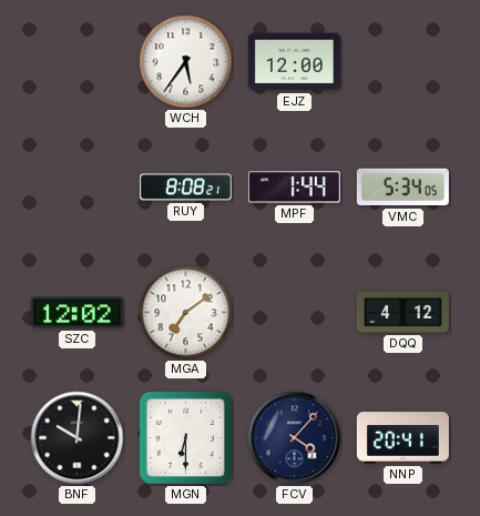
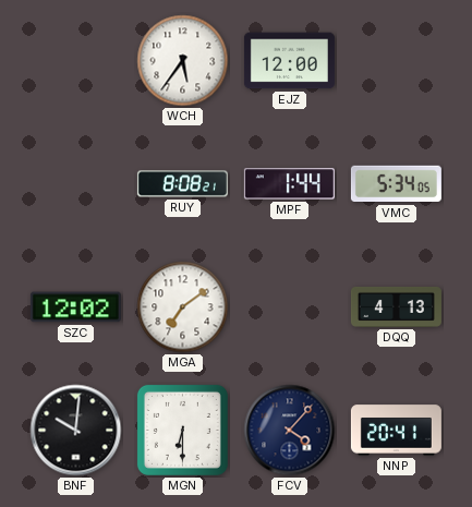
DQQ: 4:12 -> 4:13 (396, 306)
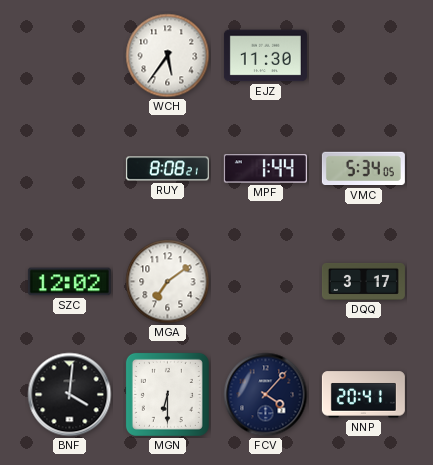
EJZ: 12:00 -> 11:30 (265, 56)
DQQ: 4:13 -> 3:17 (363, 281)
BNF: 10:01 -> 4:01 (70, 395)
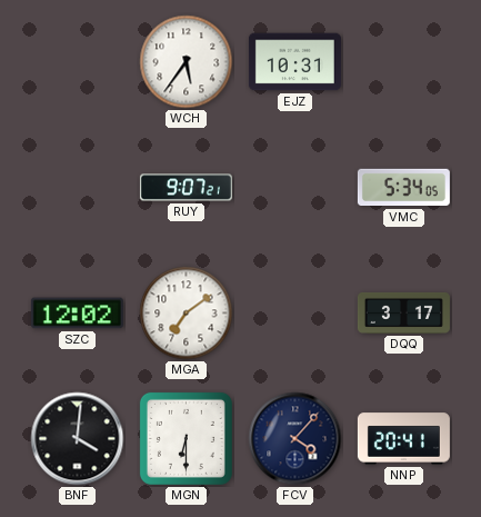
EJZ: 11:30 -> 10:31 (294, 62)
RUY: 8:08 -> 9:07 (186, 188)
MPF: 1:44 -> none (265, 169)
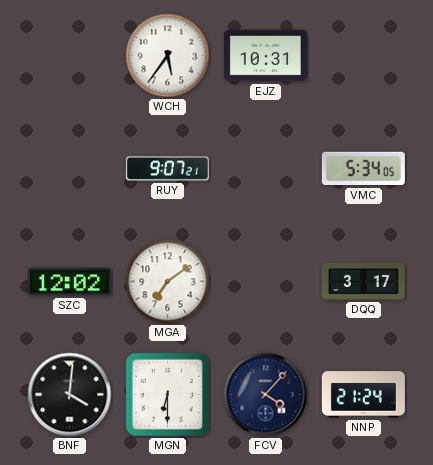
NNP: 20:41 -> 21:24 (363, 395)
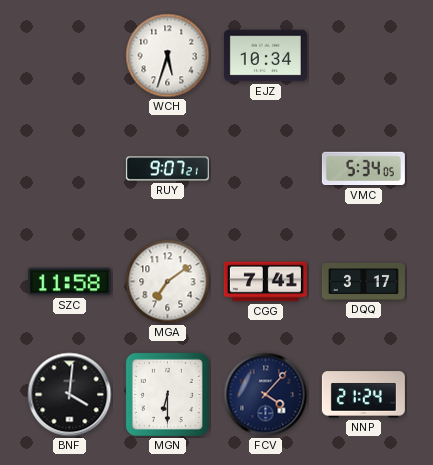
WCH: 5:36 -> 5:33 (168, 56)
EJZ: 10:31 -> 10:34 (265, 56)
SZC: 12:02 -> 11:58 (69, 282)
CGG: none -> 7:41 (265, 282)
